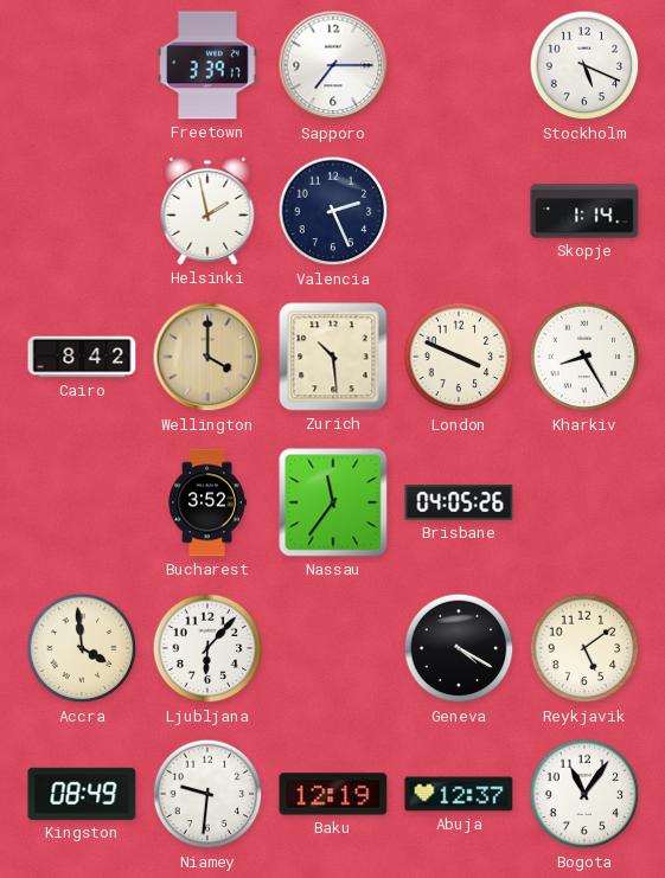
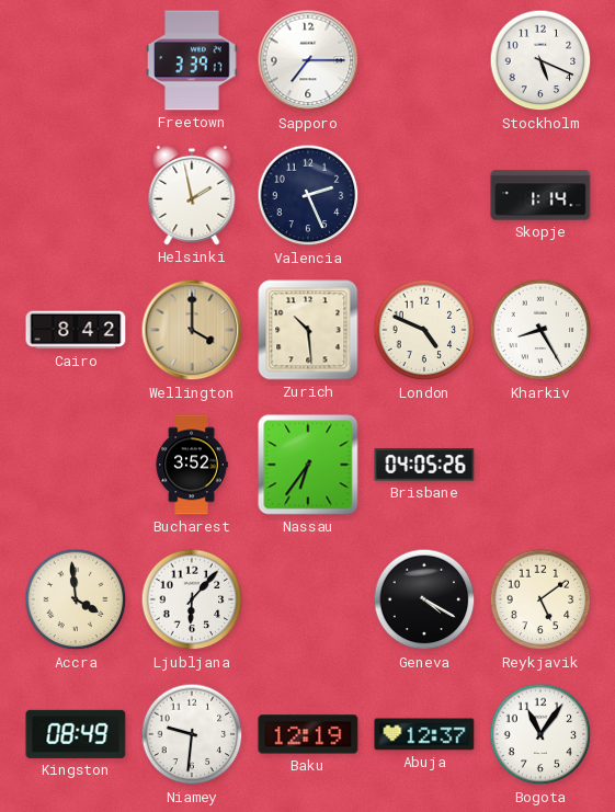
London: 3:49 -> 4:49 (424, 330)
Nassau: 11:36 -> 6:36 (308, 465)
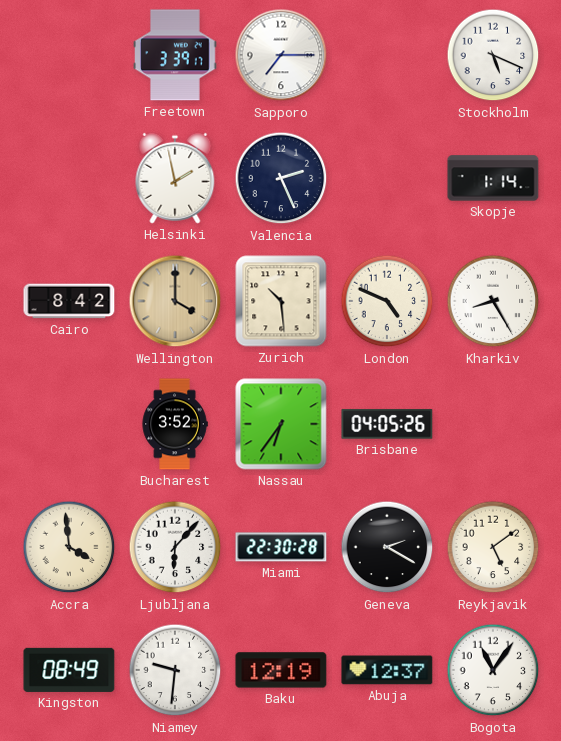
Miami: none -> 22:30 (281, 547)
Geneva: 4:20 -> 2:20 (387, 547)
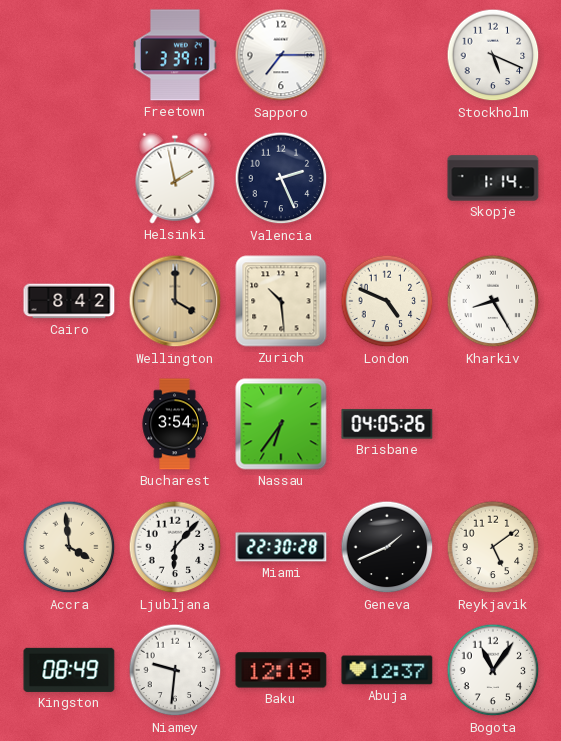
Bucharest: 3:52 -> 3:54 (175, 424)
Geneva: 2:20 -> 1:41 (387, 547)
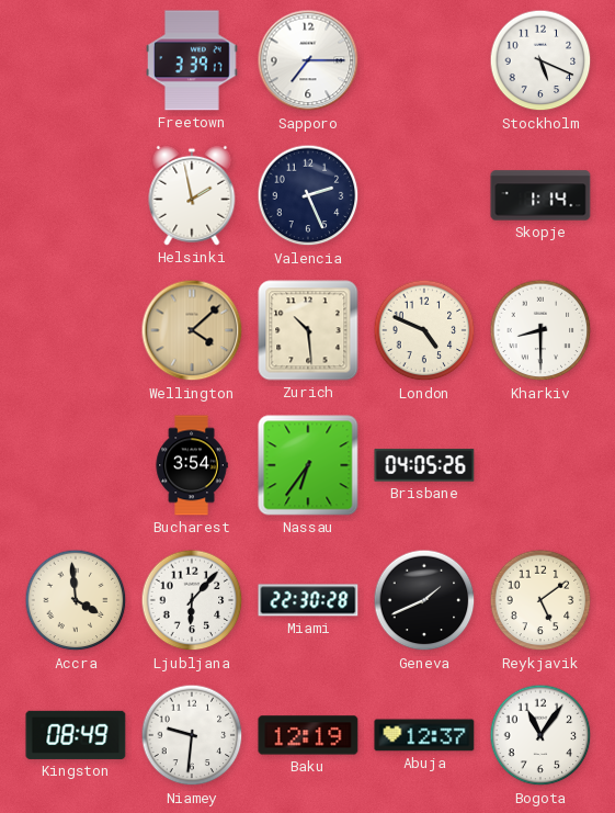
Cairo: 8:42 -> none (69, 301)
Wellington: 4:00 -> 4:08 (192, 330)
Kharkiv: 8:25 -> 8:30 (540, 330)
